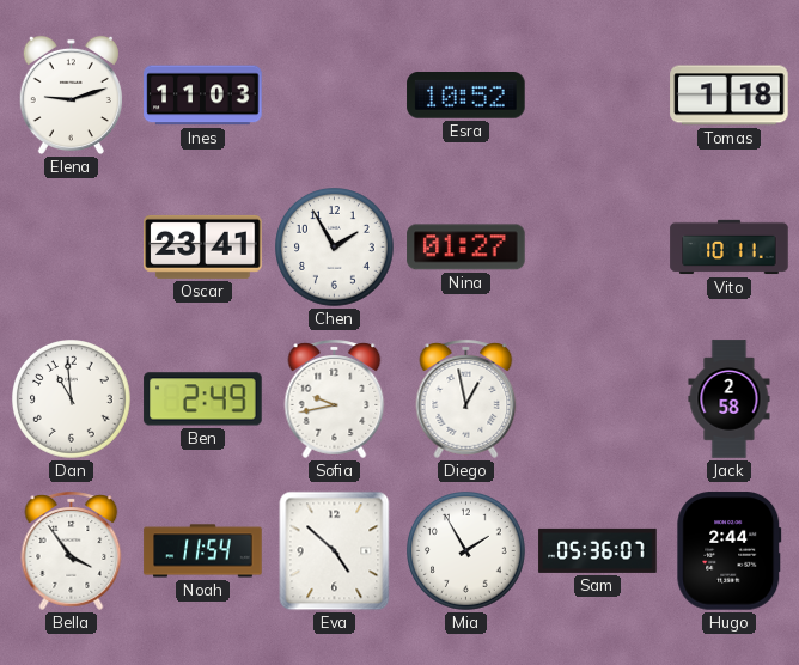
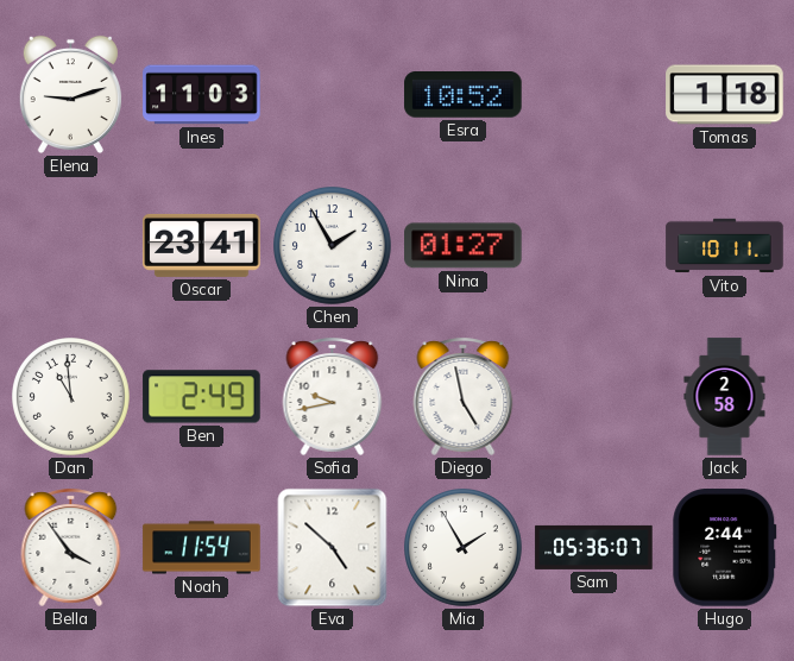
Diego: 12:58 -> 4:58 (464, 396)
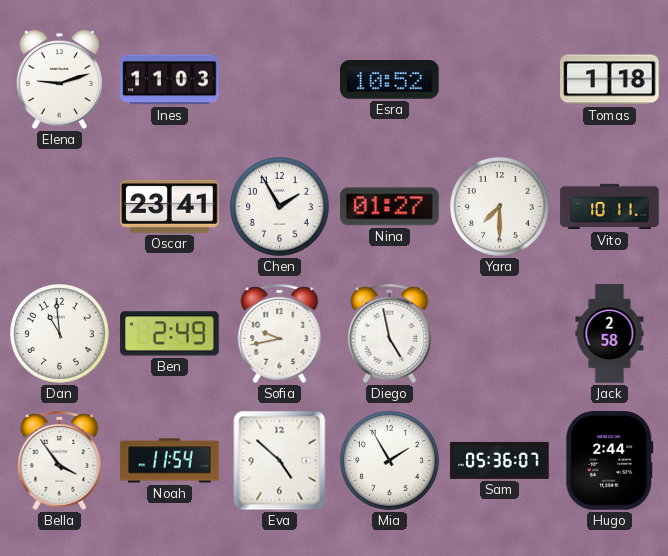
Yara: none -> 7:30 (500, 207)
